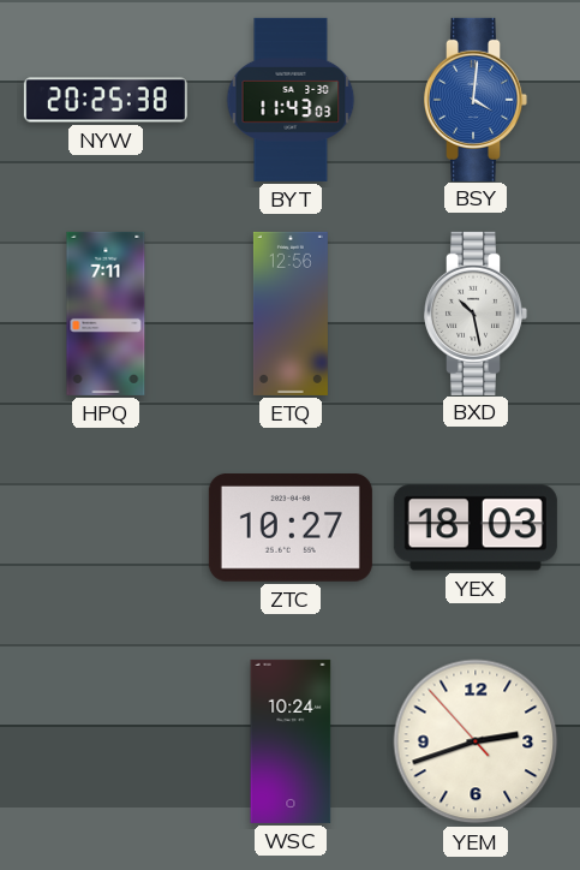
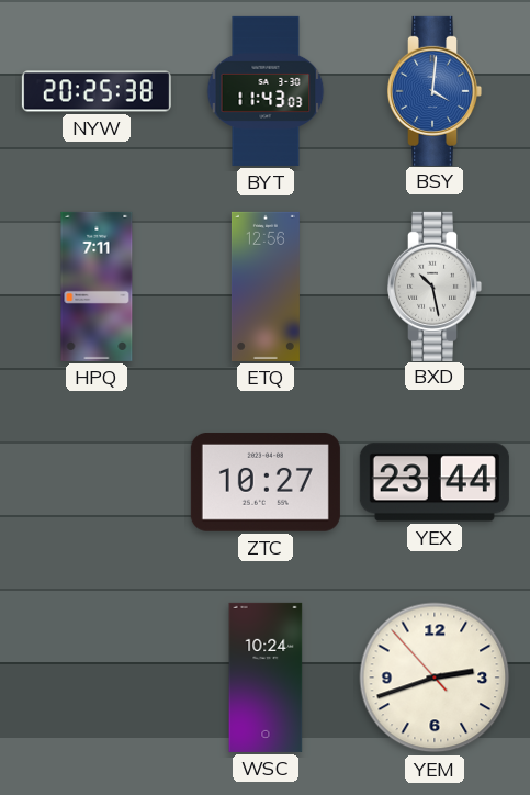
YEX: 18:03 -> 23:44 (435, 482)
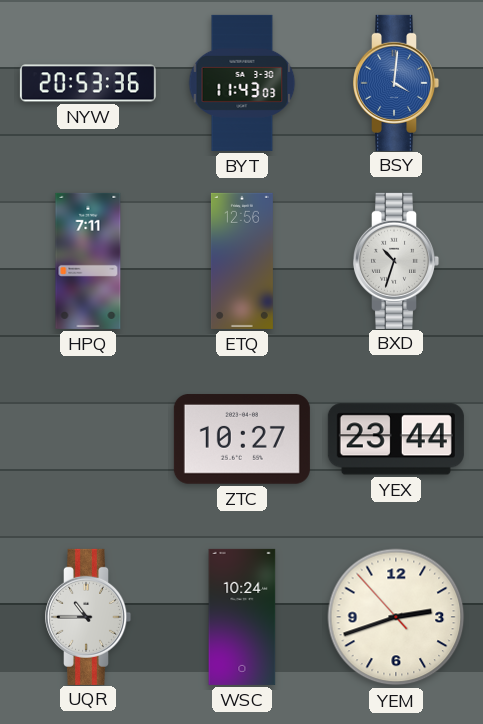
NYW: 20:25 -> 20:53 (88, 83)
BXD: 10:28 -> 10:33 (397, 261)
UQR: none -> 10:45 (89, 617)
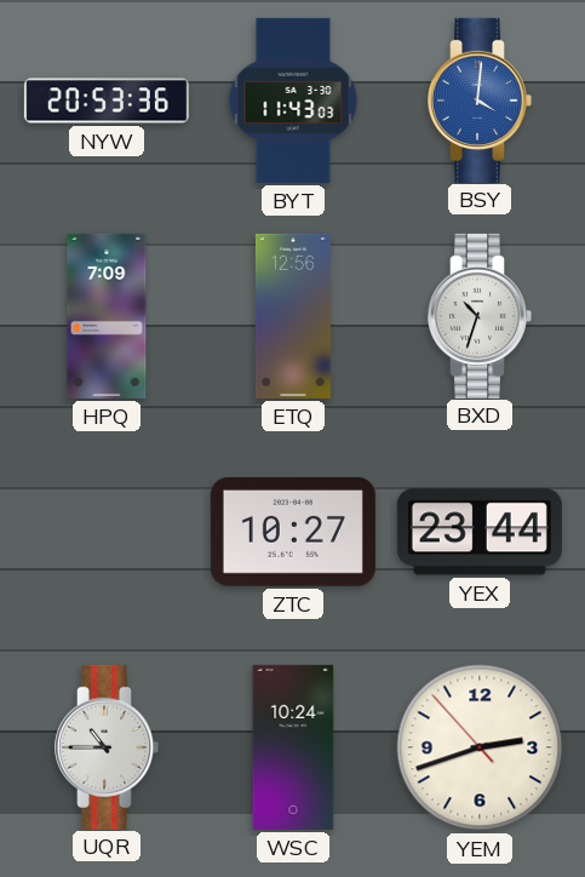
HPQ: 7:11 -> 7:09 (107, 316)
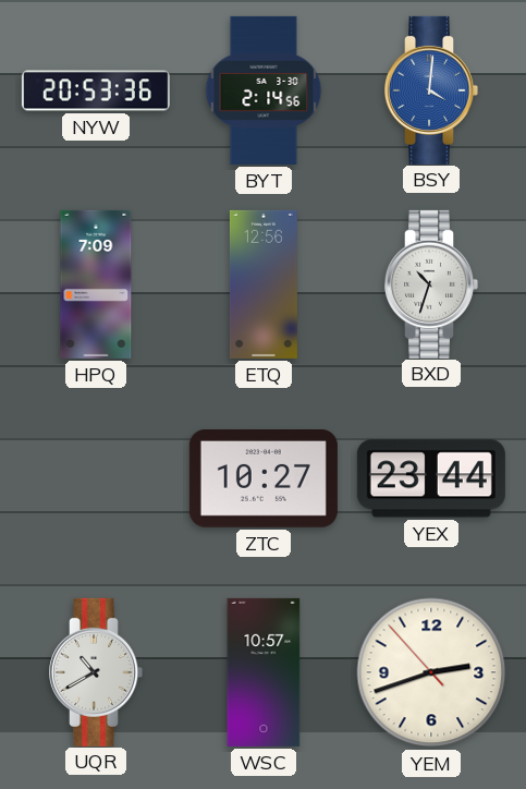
BYT: 11:43 -> 2:14 (264, 90)
UQR: 10:45 -> 10:40 (97, 672)
WSC: 10:24 -> 10:57 (264, 672)
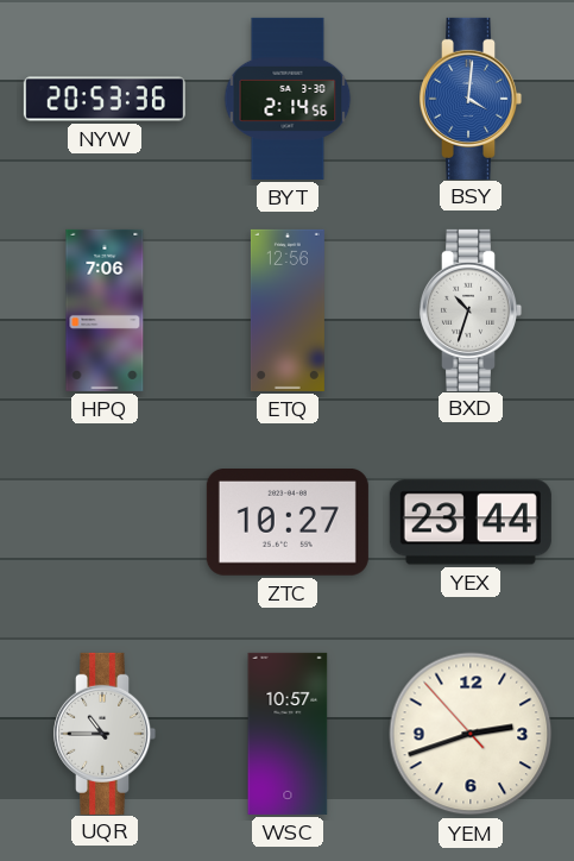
HPQ: 7:09 -> 7:06 (105, 310)
UQR: 10:40 -> 10:45 (106, 734)
